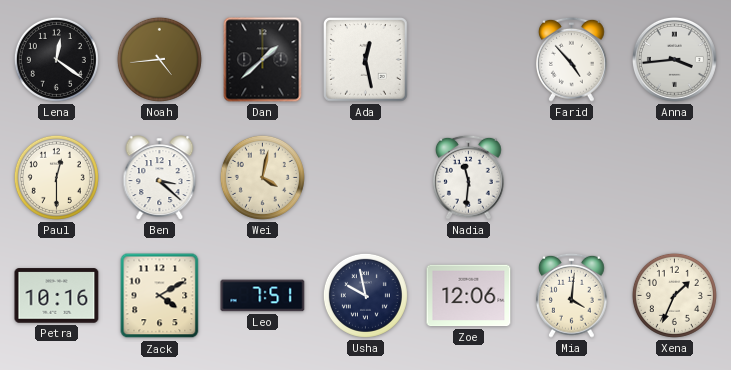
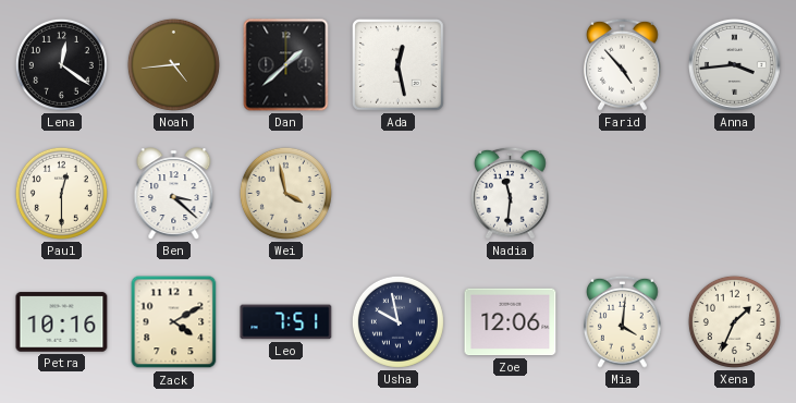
Wei: 4:02 -> 3:58 (285, 193)
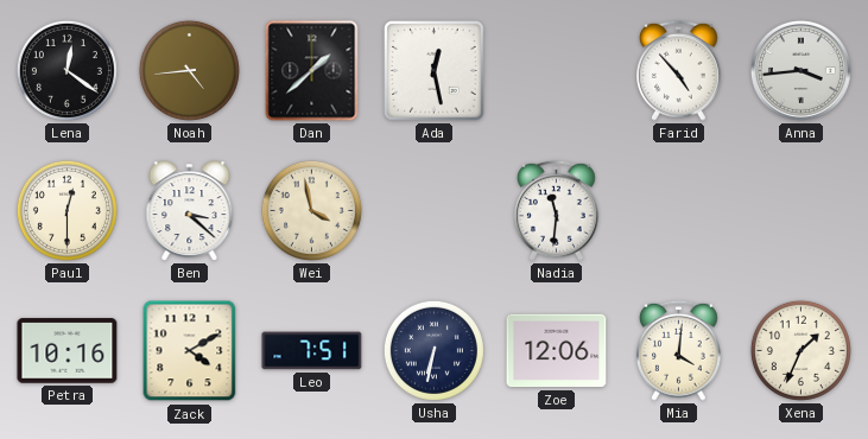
Usha: 9:58 -> 6:32 (433, 350)
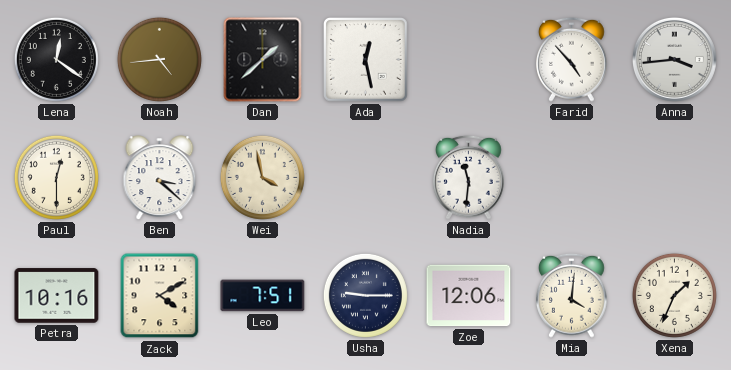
Usha: 6:32 -> 9:15 (365, 295)
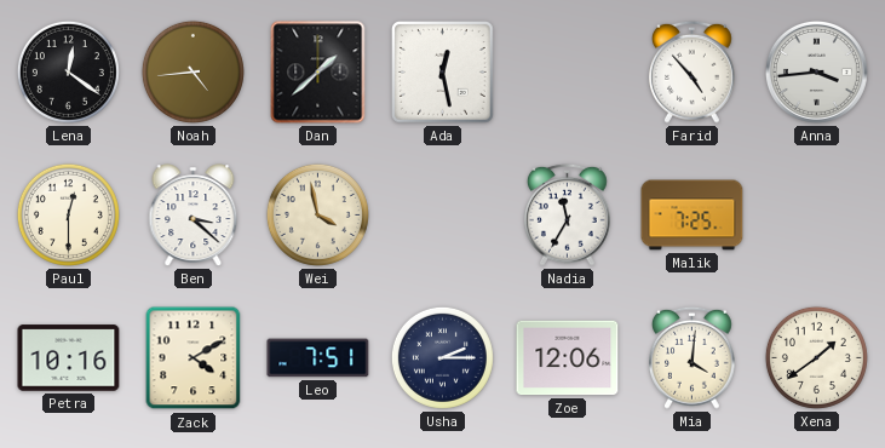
Nadia: 11:31 -> 11:35 (568, 214)
Malik: none -> 7:25 (693, 216)
Usha: 9:15 -> 2:15 (442, 357)
Xena: 1:34 -> 1:39 (816, 357)
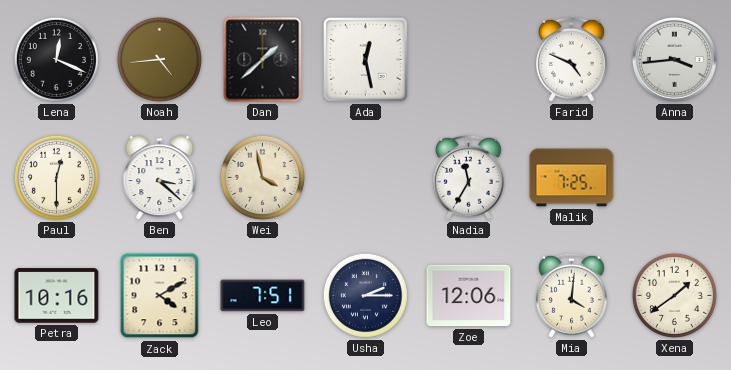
Lena: 12:21 -> 12:19 (56, 59)
Farid: 4:53 -> 4:49 (572, 59)
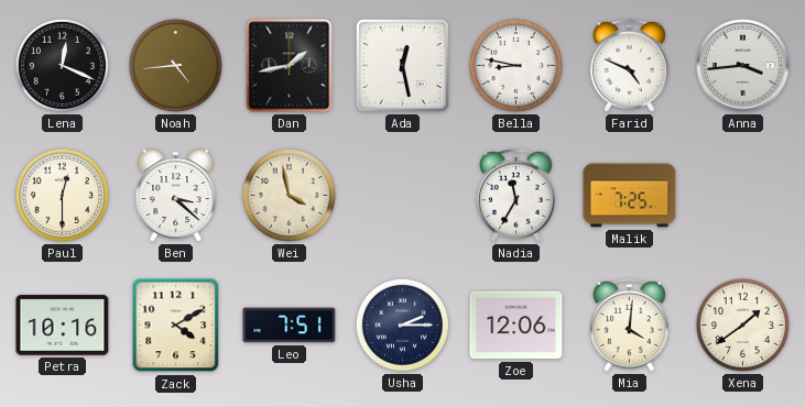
Dan: 1:38 -> 1:43 (290, 66)
Bella: none -> 8:47 (515, 65)
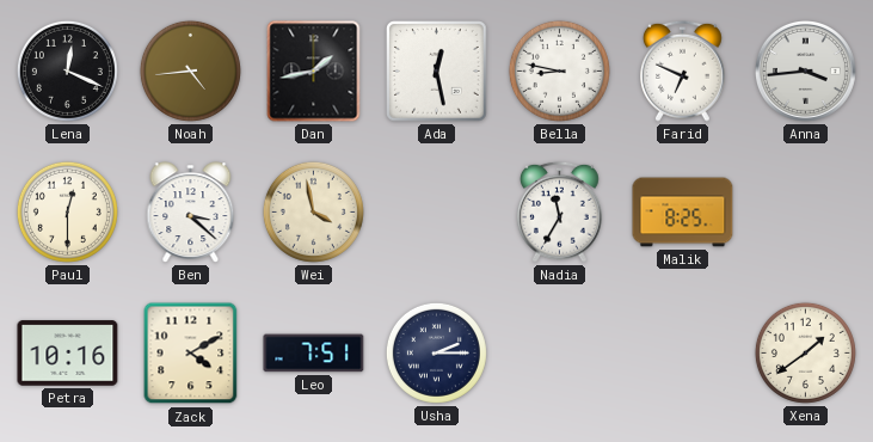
Farid: 4:49 -> 6:49 (683, 70)
Malik: 7:25 -> 8:25 (683, 213)
Zoe: 12:06 -> none (516, 326)
Mia: 4:01 -> none (630, 324)
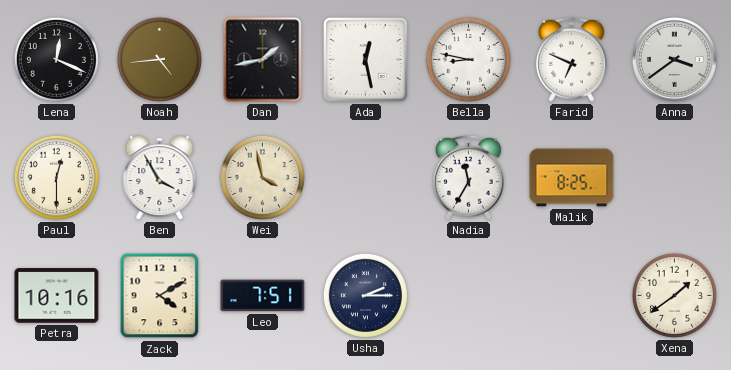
Anna: 3:44 -> 3:39 (674, 59)
Ben: 3:22 -> 3:55 (160, 178)
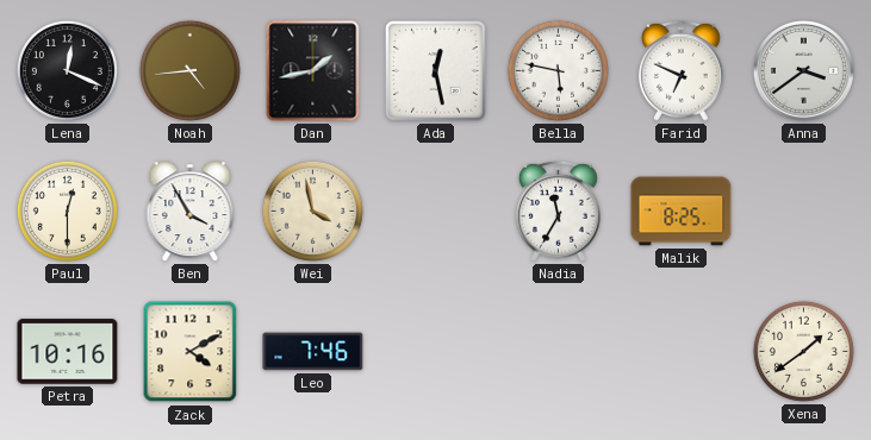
Bella: 8:47 -> 5:47 (558, 70)
Leo: 7:51 -> 7:46 (313, 352)
Usha: 2:15 -> none (365, 295)
